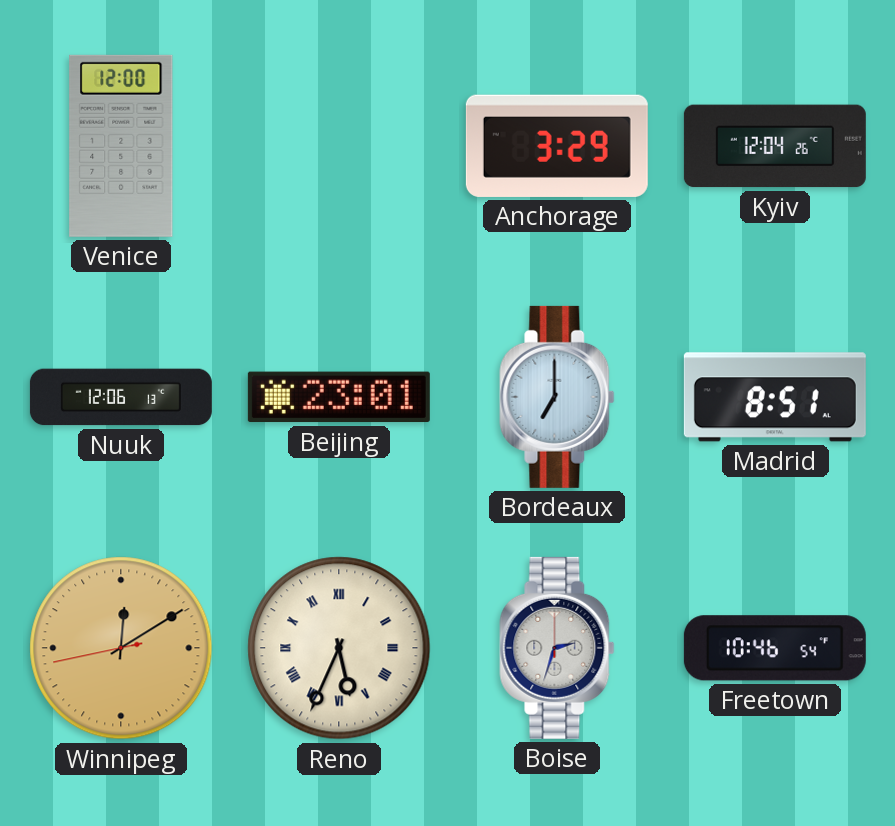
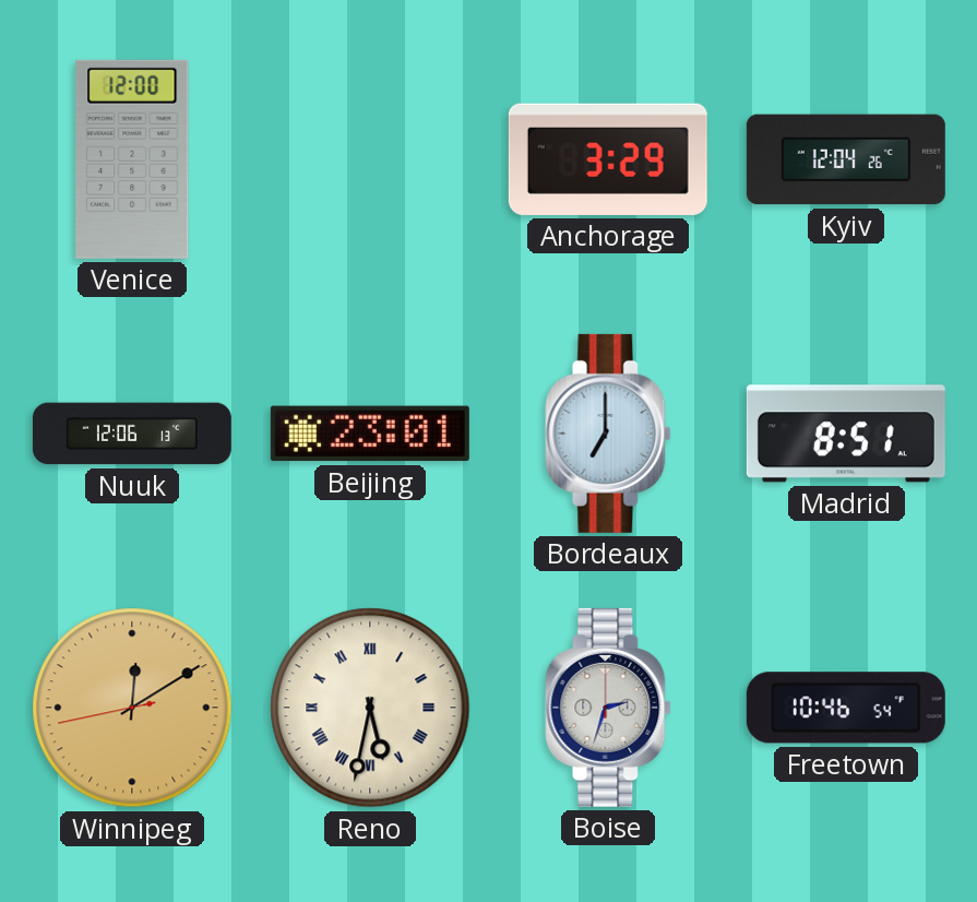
Reno: 5:34 -> 5:32 (370, 708)
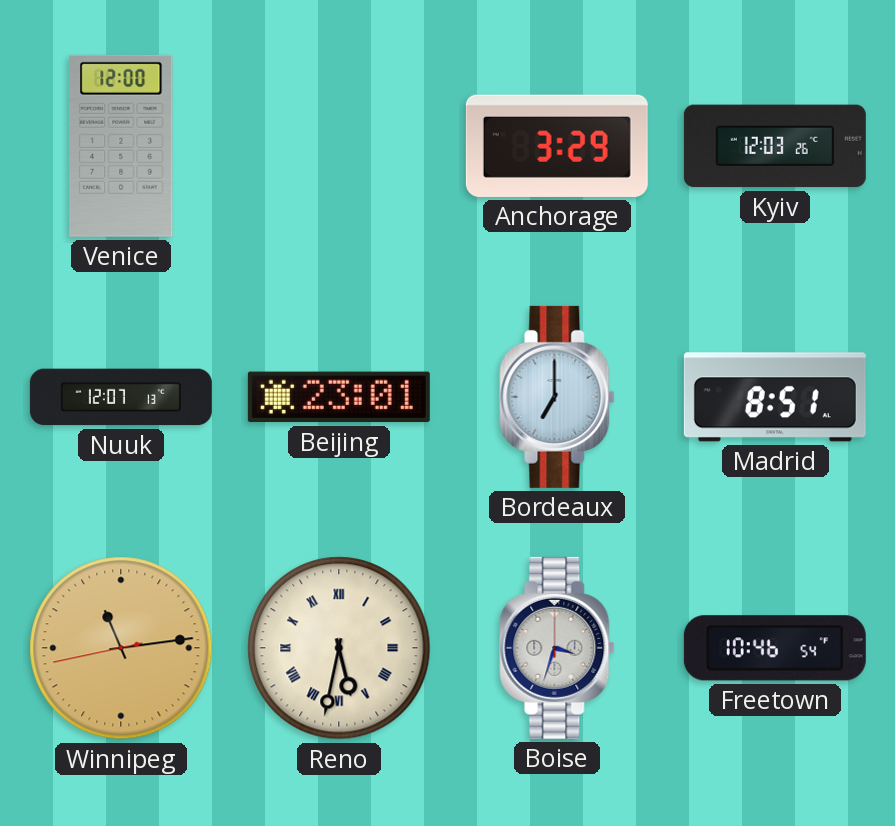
Kyiv: 12:04 -> 12:03 (775, 146)
Nuuk: 12:06 -> 12:07 (121, 397)
Winnipeg: 12:09 -> 11:13 (121, 648)
Boise: 2:33 -> 3:33 (557, 648)
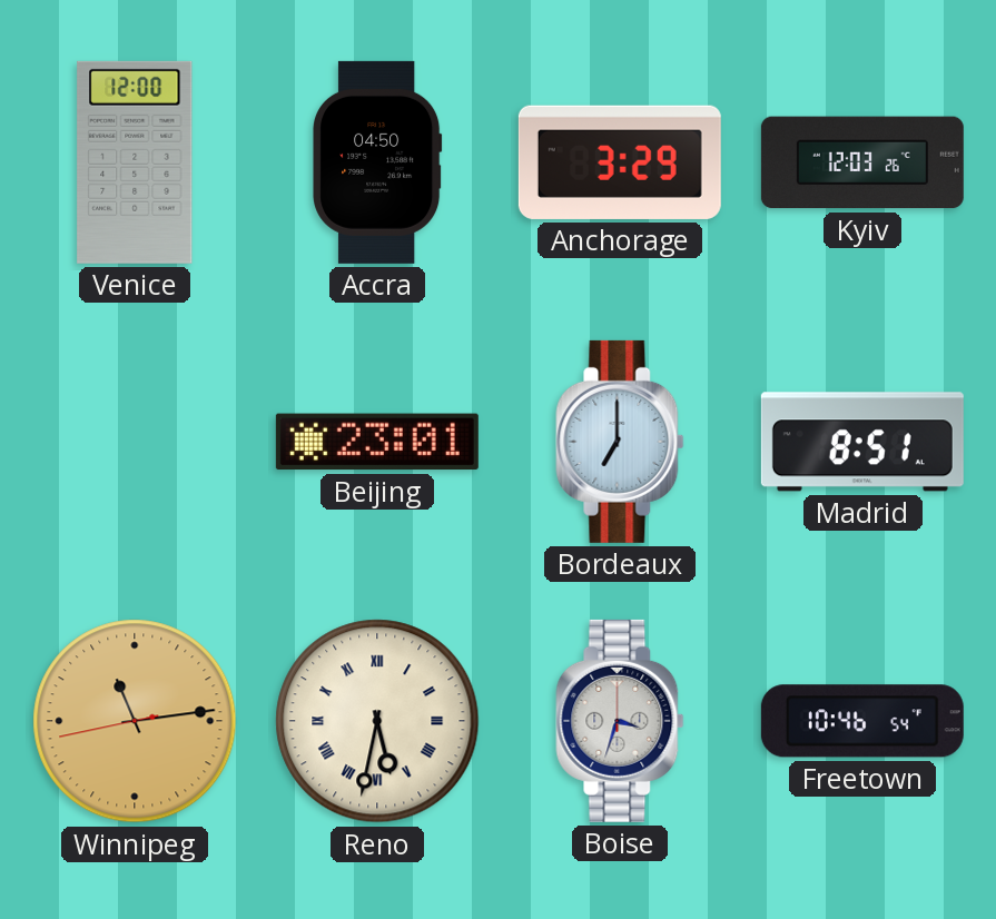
Accra: none -> 04:50 (377, 162)
Nuuk: 12:07 -> none (121, 397)
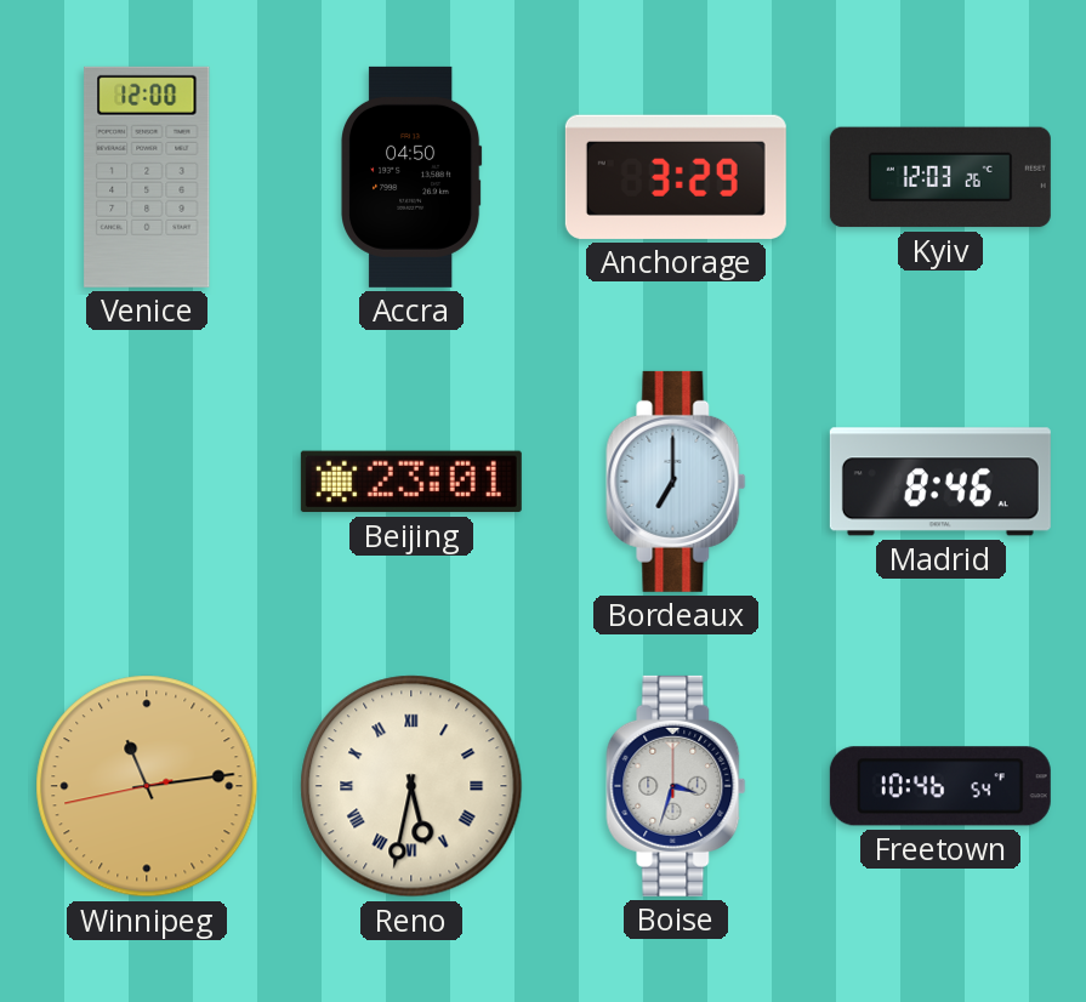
Madrid: 8:51 -> 8:46 (940, 482)
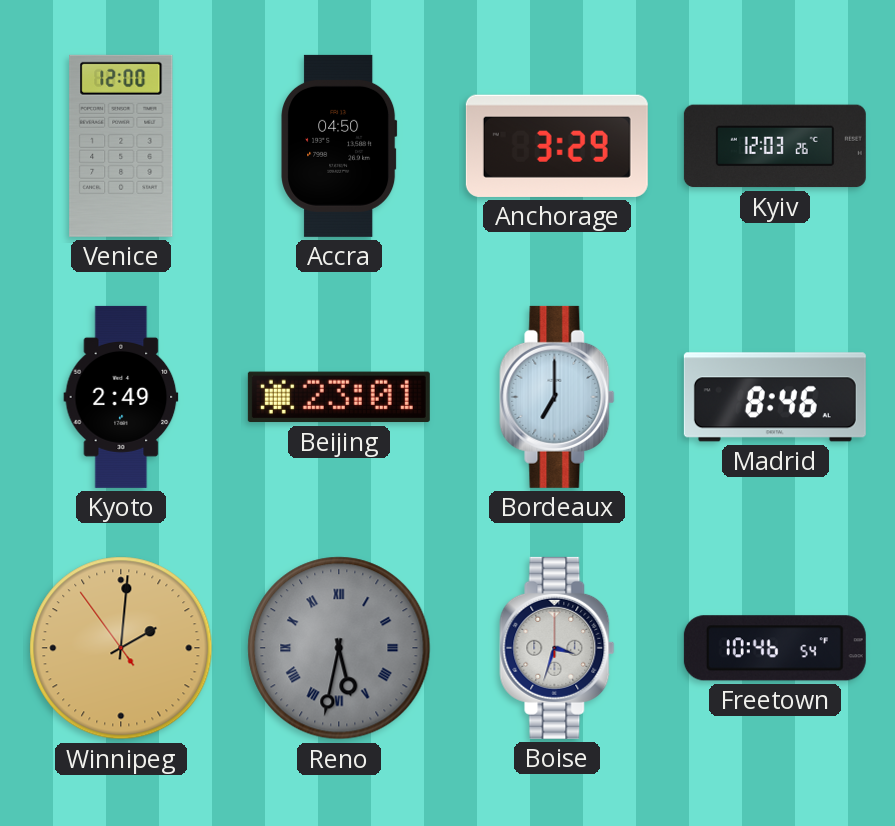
Kyoto: none -> 2:49 (121, 397)
Winnipeg: 11:13 -> 2:00 (121, 648)
Reno dial: cream -> grey (339, 648)
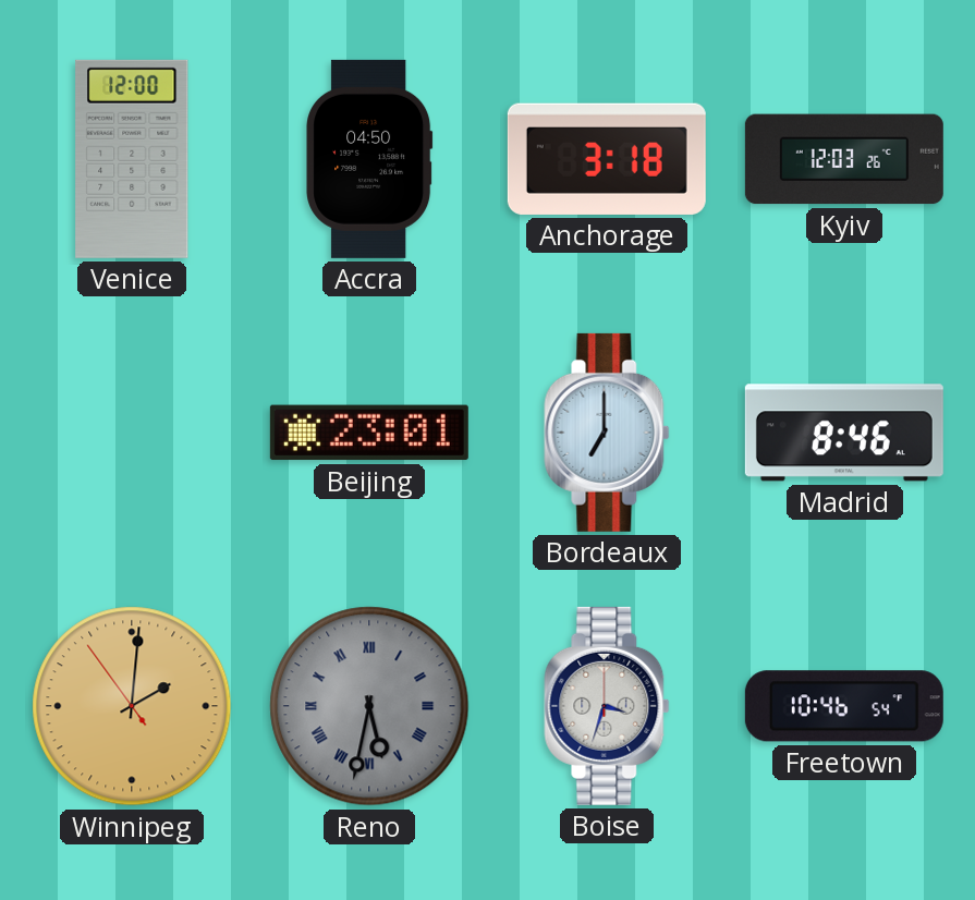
Anchorage: 3:29 -> 3:18 (607, 159)
Kyoto: 2:49 -> none (121, 397)
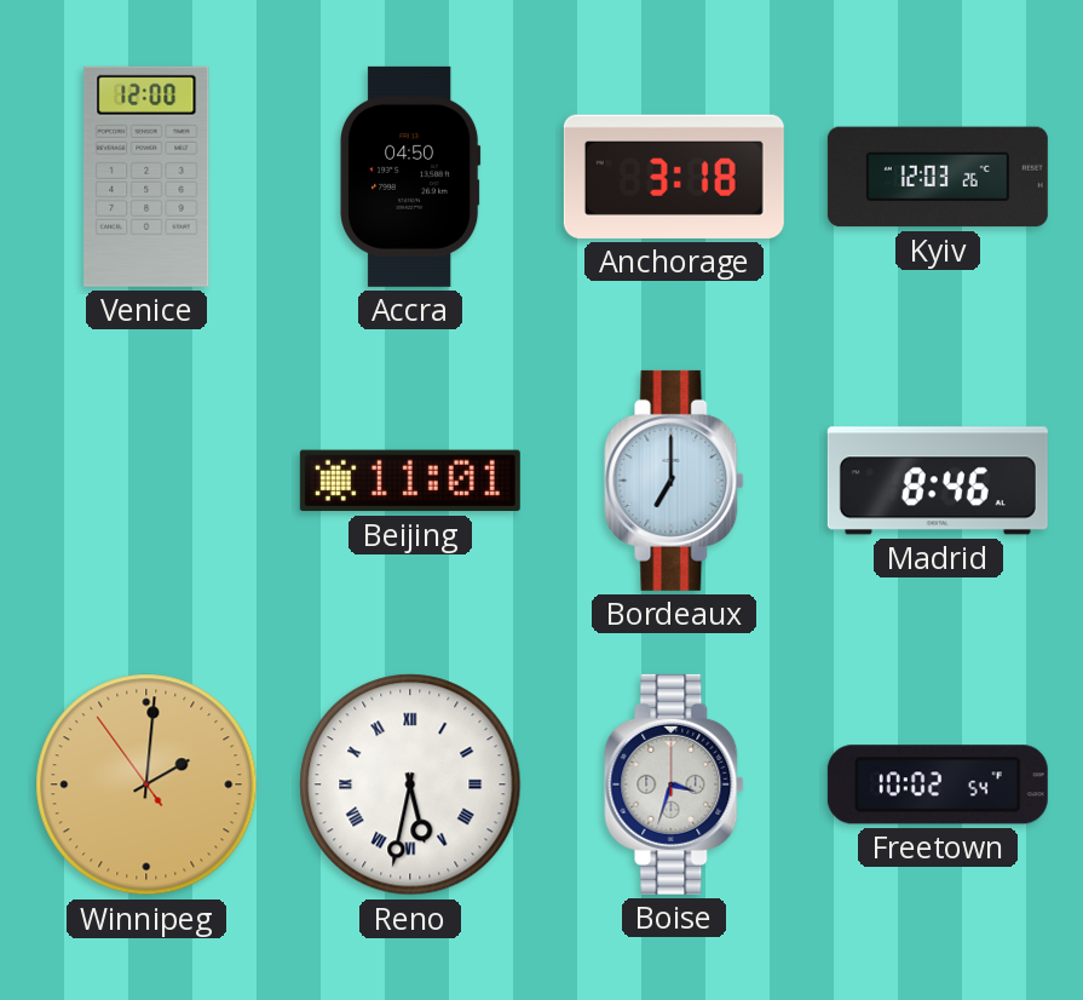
Beijing: 23:01 -> 11:01 (410, 481)
Reno dial: grey -> white (410, 785)
Freetown: 10:46 -> 10:02 (938, 785)
